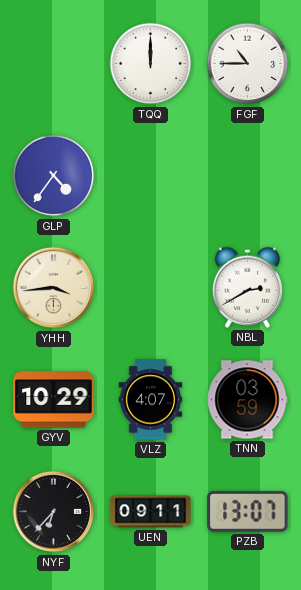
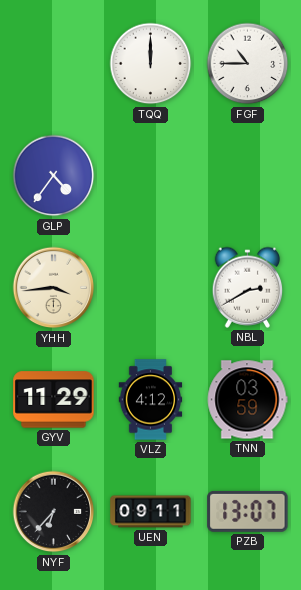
GYV: 10:29 -> 11:29 (54, 400)
VLZ: 4:07 -> 4:12 (151, 400)
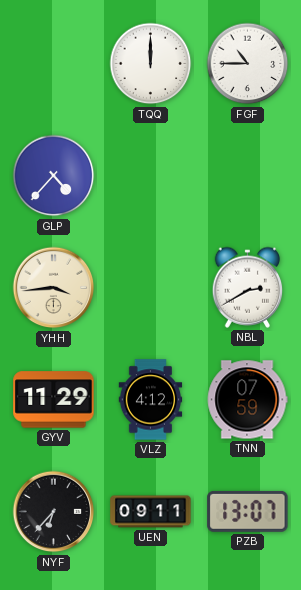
GLP: 4:36 -> 4:37 (54, 176)
TNN: 03:59 -> 07:59 (247, 400)
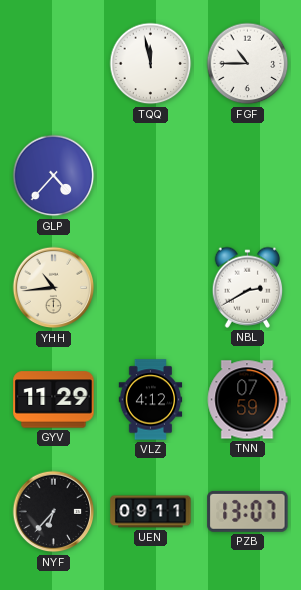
TQQ: 12:00 -> 11:58 (151, 64)
YHH: 3:44 -> 10:44 (54, 288)
